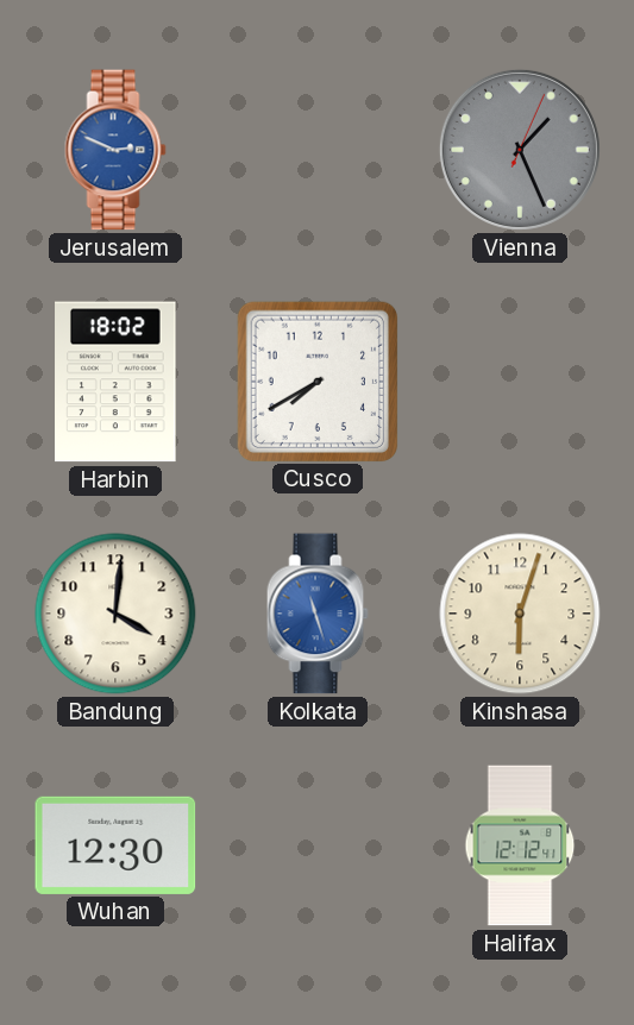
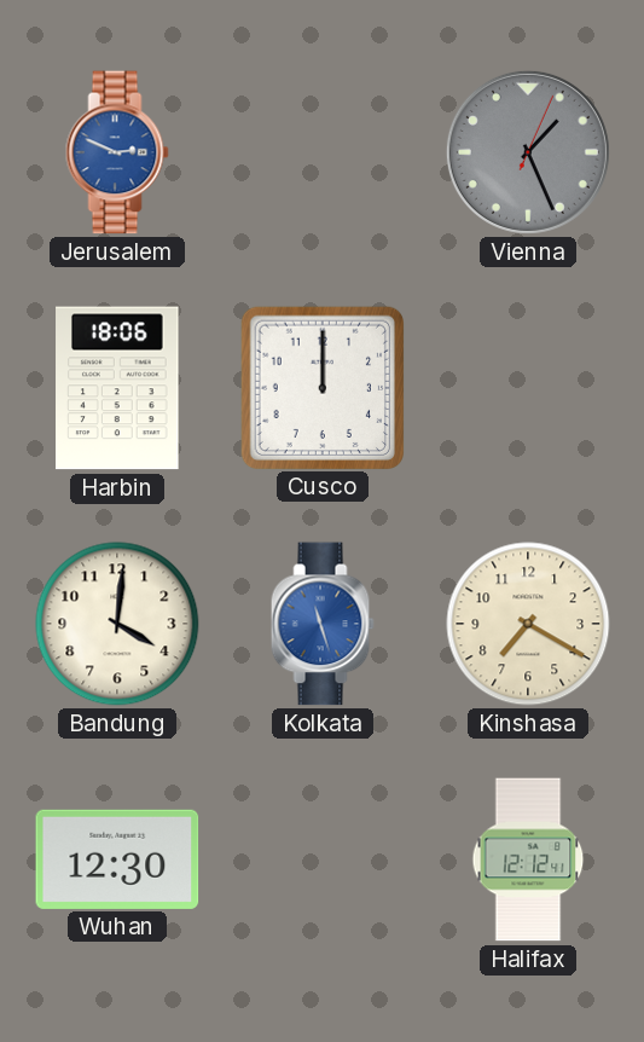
Harbin: 18:02 -> 18:06 (117, 388)
Cusco: 7:40 -> 12:00 (321, 387)
Kinshasa: 6:03 -> 7:20 (528, 624)
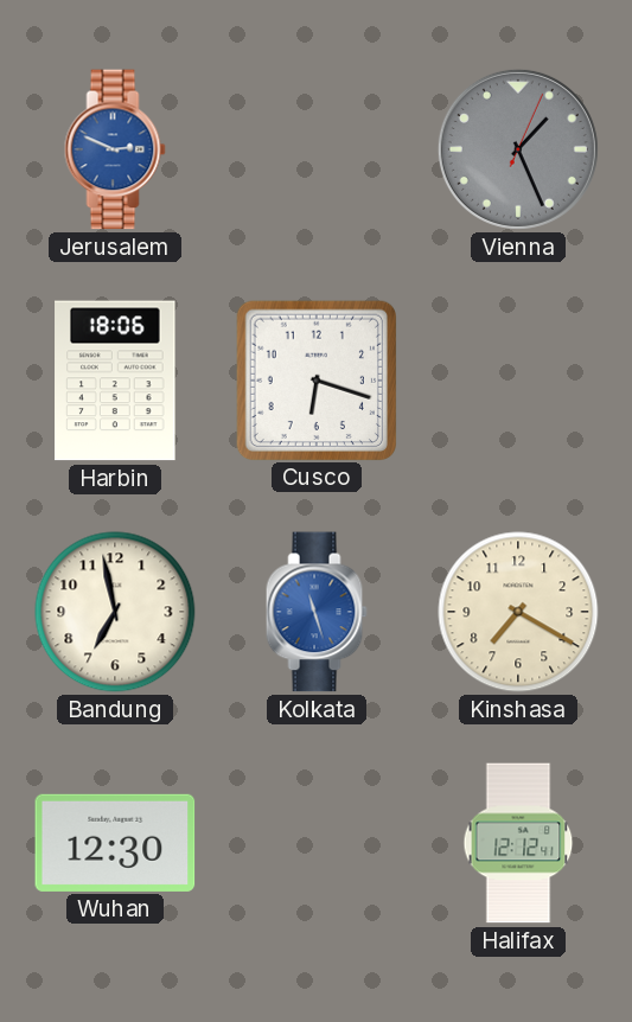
Cusco: 12:00 -> 6:18 (315, 379)
Bandung: 4:01 -> 6:58 (115, 612)
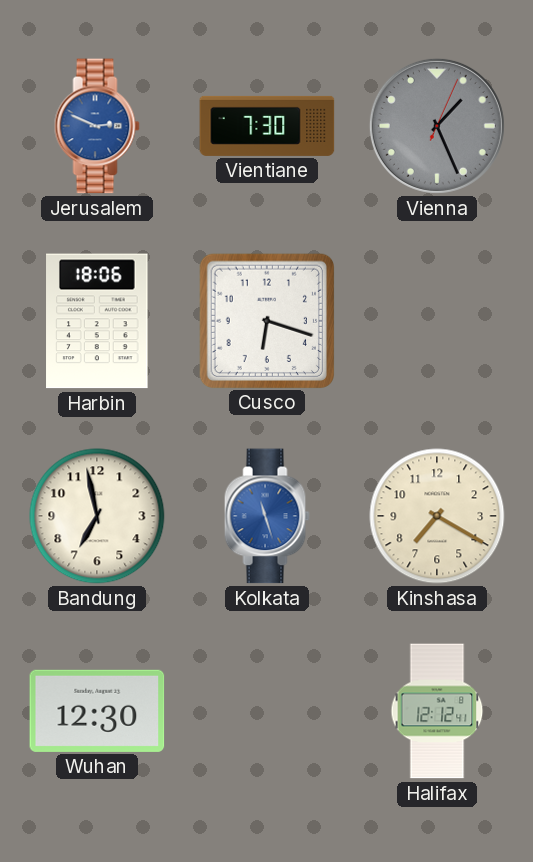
Vientiane: none -> 7:30 (267, 126)
